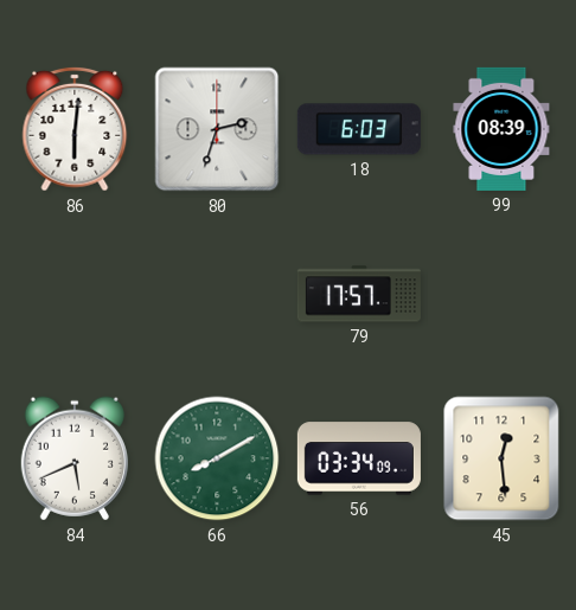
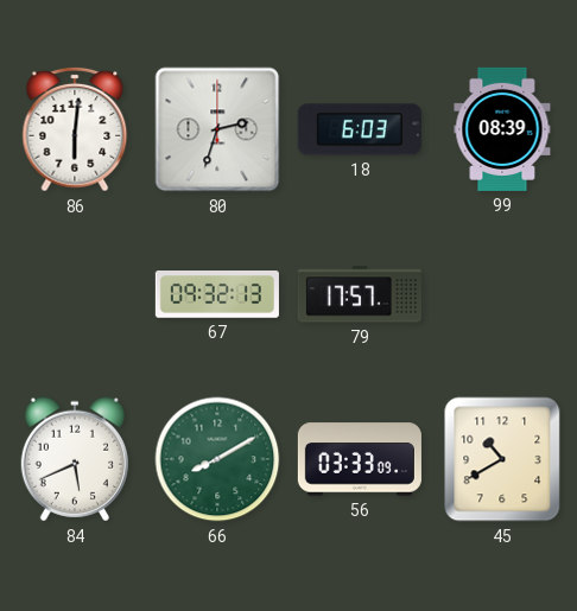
67: none -> 09:32 (217, 295)
56: 03:34 -> 03:33 (360, 459)
45: 12:29 -> 10:40 (502, 459)
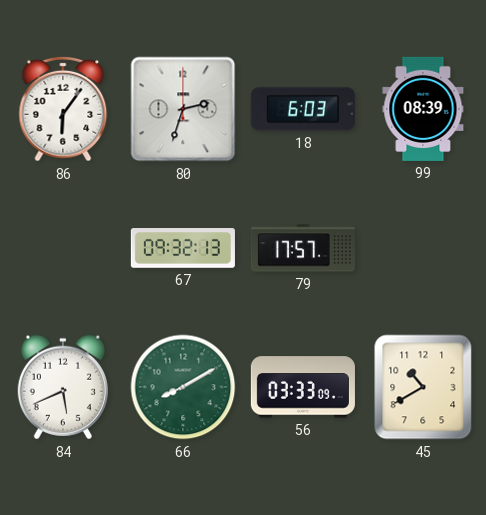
86: 6:01 -> 6:06 (63, 109)
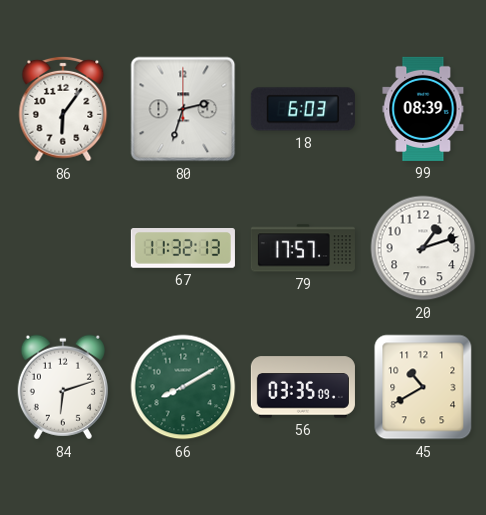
67: 09:32 -> 11:32 (183, 249)
20: none -> 1:12 (423, 248)
84: 5:41 -> 6:12 (63, 387)
56: 03:33 -> 03:35 (303, 387)
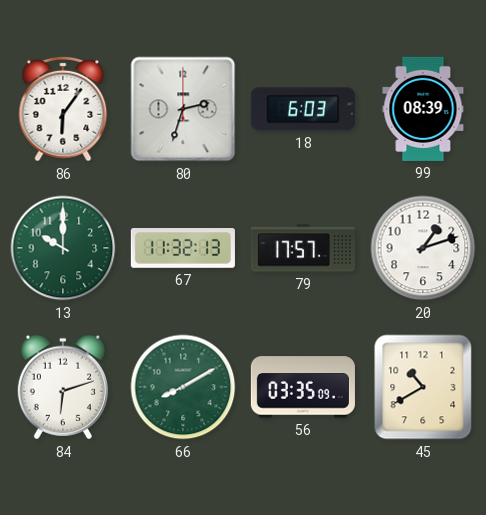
13: none -> 10:00 (63, 248)
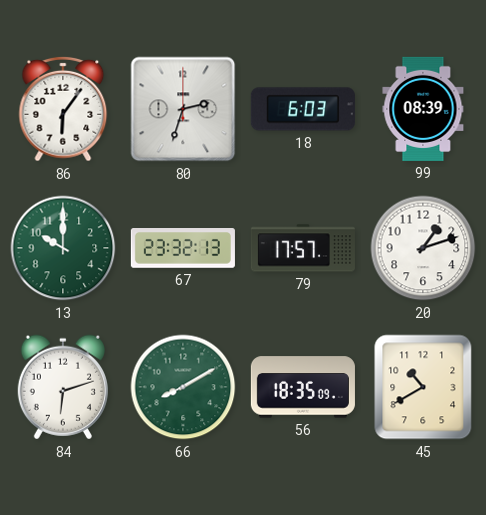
67: 11:32 -> 23:32 (183, 249)
56: 03:35 -> 18:35 (303, 387)
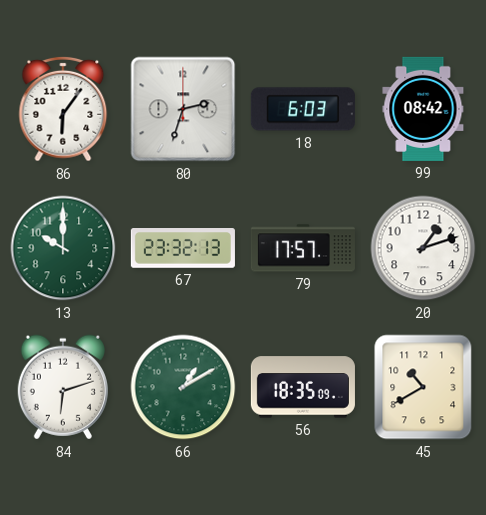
99: 08:39 -> 08:42 (423, 109)
66: 8:10 -> 1:10 (183, 387)
